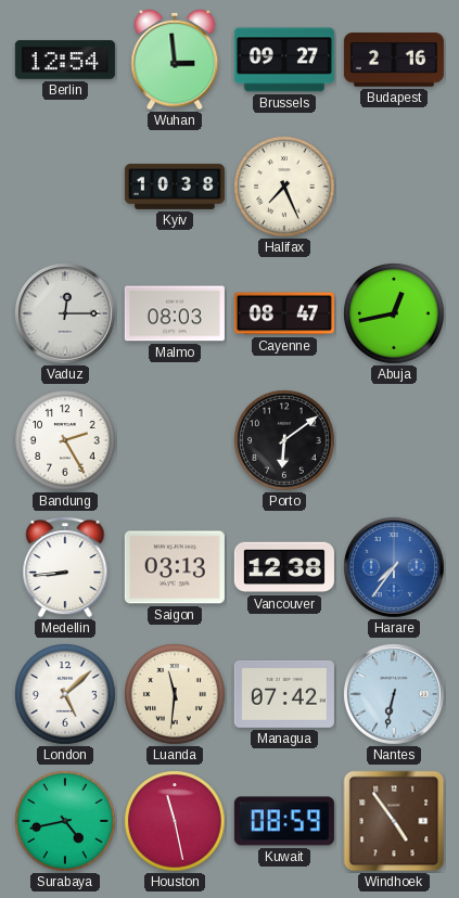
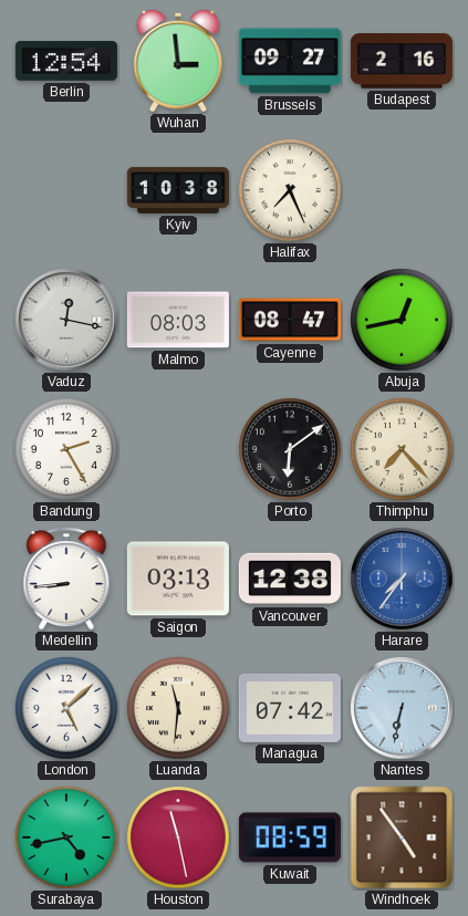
Vaduz: 12:15 -> 12:17 (66, 320)
Thimphu: none -> 7:23 (403, 450)
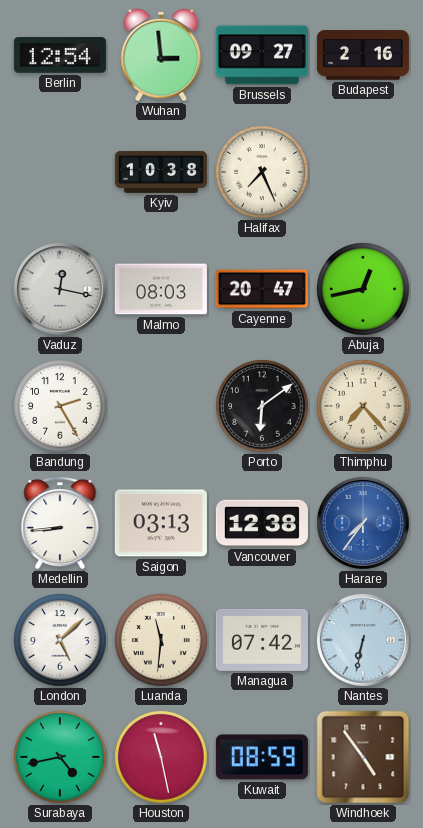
Cayenne: 08:47 -> 20:47 (262, 289)
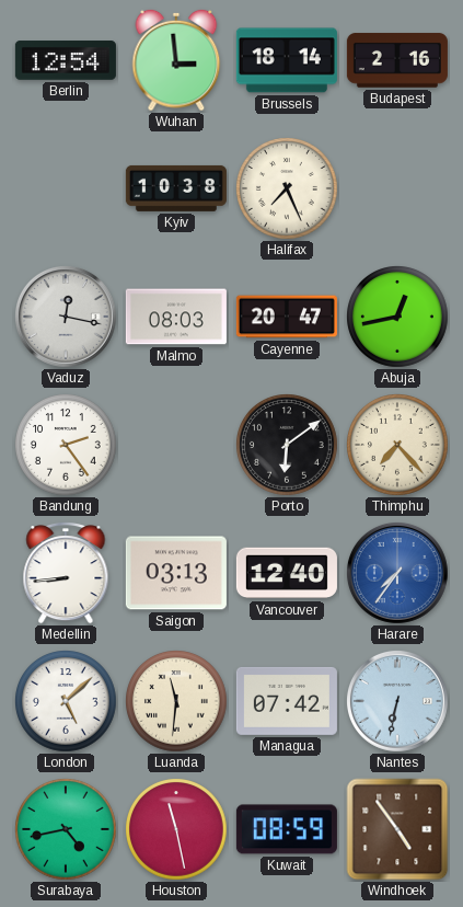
Brussels: 09:27 -> 18:14 (287, 60)
Bandung: 2:25 -> 2:24 (67, 446)
Vancouver: 12:38 -> 12:40 (287, 573)
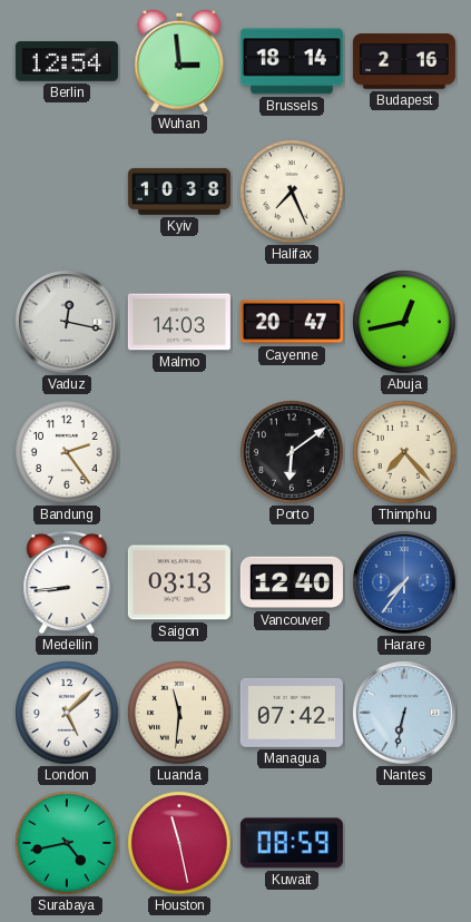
Malmo: 08:03 -> 14:03 (179, 322)
Windhoek: 4:54 -> none (397, 829)
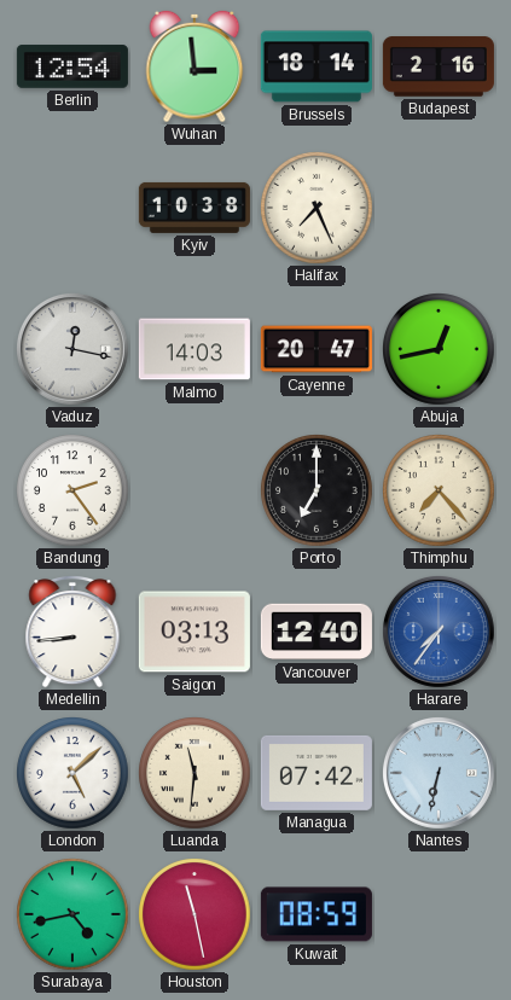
Porto: 6:09 -> 7:00 (318, 492)
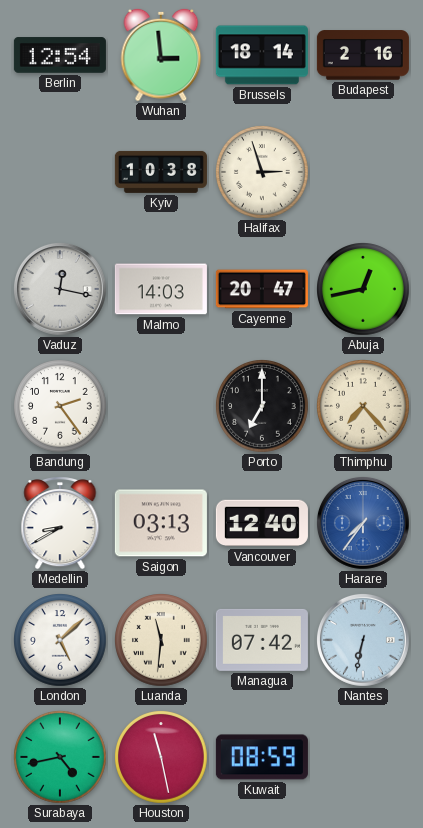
Halifax: 7:26 -> 2:57 (263, 173)
Medellin: 8:44 -> 8:40 (60, 524)
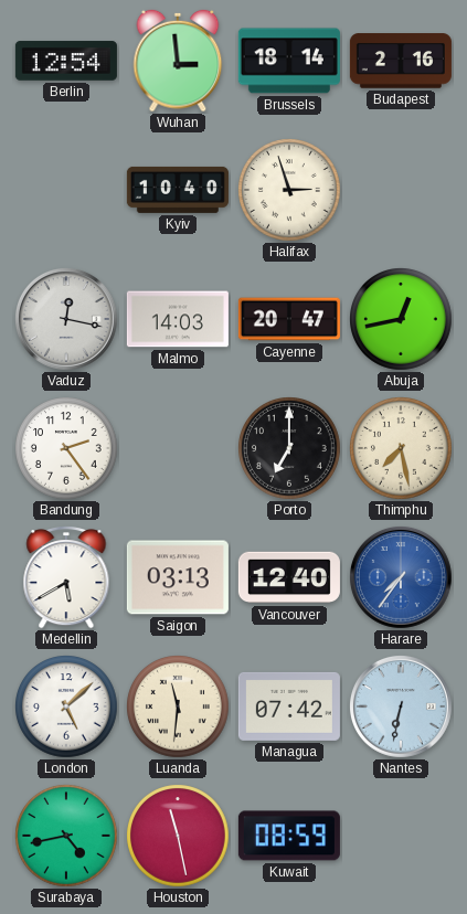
Kyiv: 10:38 -> 10:40 (178, 190)
Thimphu: 7:23 -> 7:28 (402, 449)
Medellin: 8:40 -> 5:40 (66, 578)
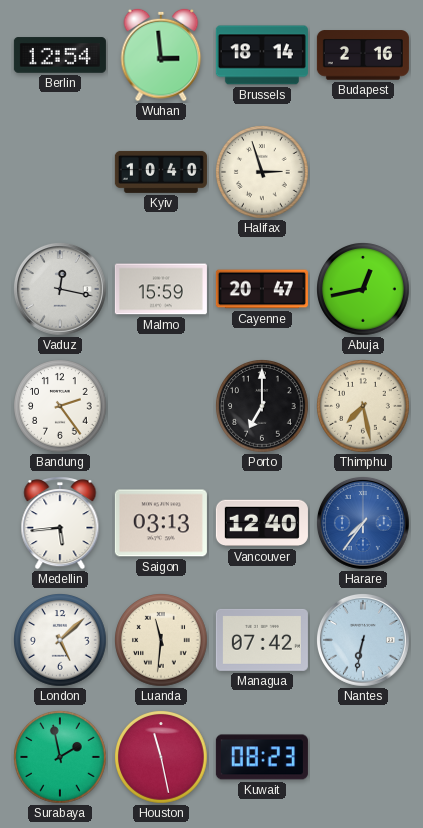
Malmo: 14:03 -> 15:59 (161, 289)
Medellin: 5:40 -> 5:44 (60, 524)
Surabaya: 4:43 -> 1:58 (61, 758)
Kuwait: 08:59 -> 08:23 (262, 757)
